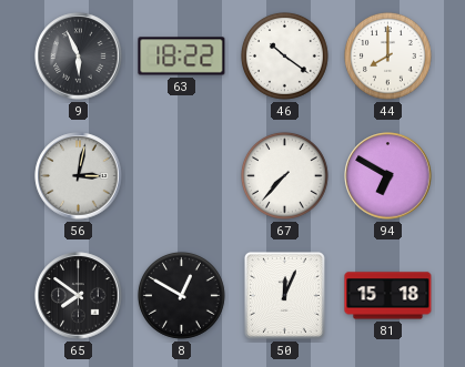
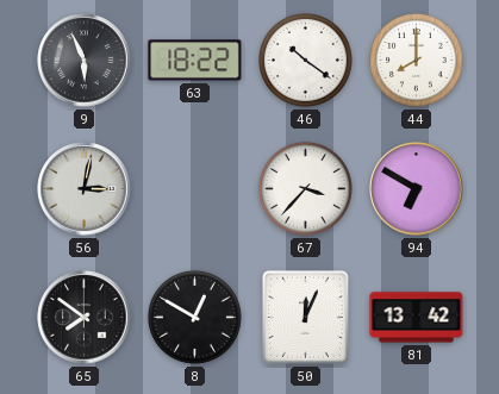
67: 7:37 -> 3:37 (306, 189)
81: 15:18 -> 13:42 (417, 318)
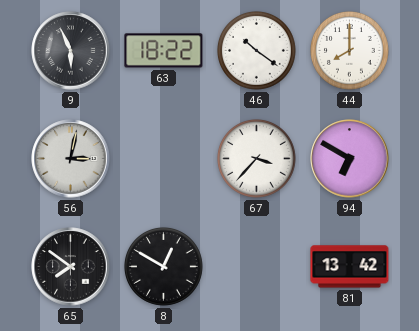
50: 12:04 -> none (305, 317)
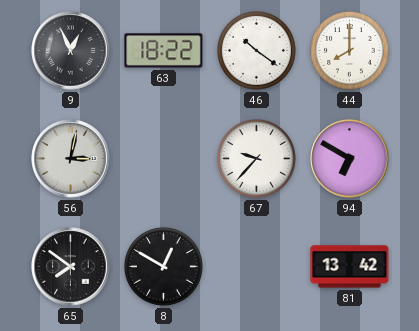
9: 5:56 -> 12:56 (71, 51)
67: 3:37 -> 9:37 (257, 159)
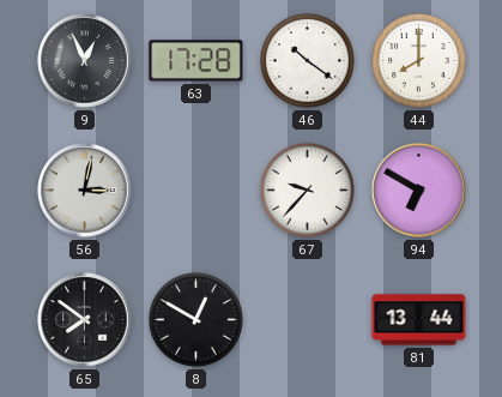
63: 18:22 -> 17:28 (196, 61)
81: 13:42 -> 13:44 (419, 320)
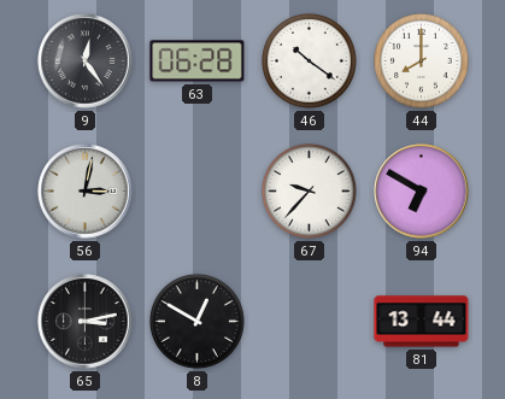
9: 12:56 -> 12:24 (86, 61)
63: 17:28 -> 06:28 (198, 61)
65: 7:51 -> 3:13 (86, 322)
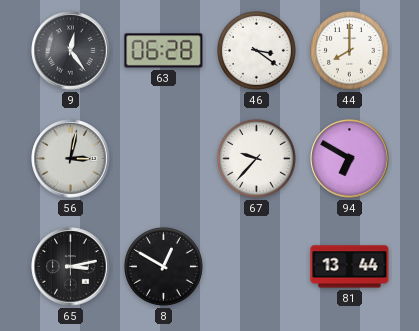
46: 10:21 -> 3:21 (257, 51)
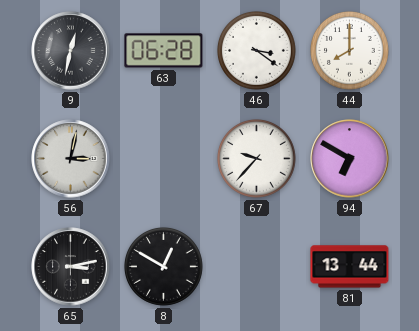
9: 12:24 -> 12:32 (71, 51)
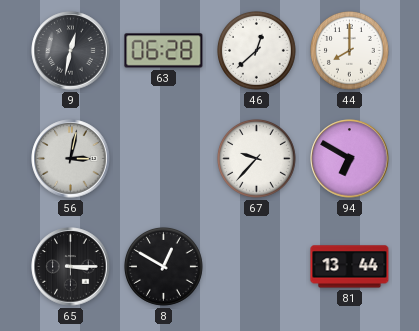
46: 3:21 -> 12:38 (257, 51)
65: 3:13 -> 3:15 (71, 267)
